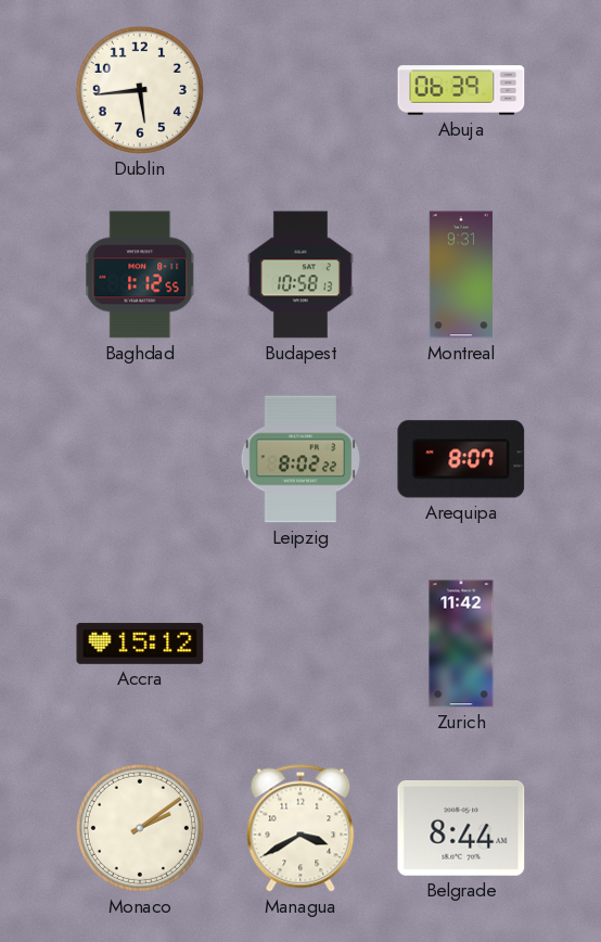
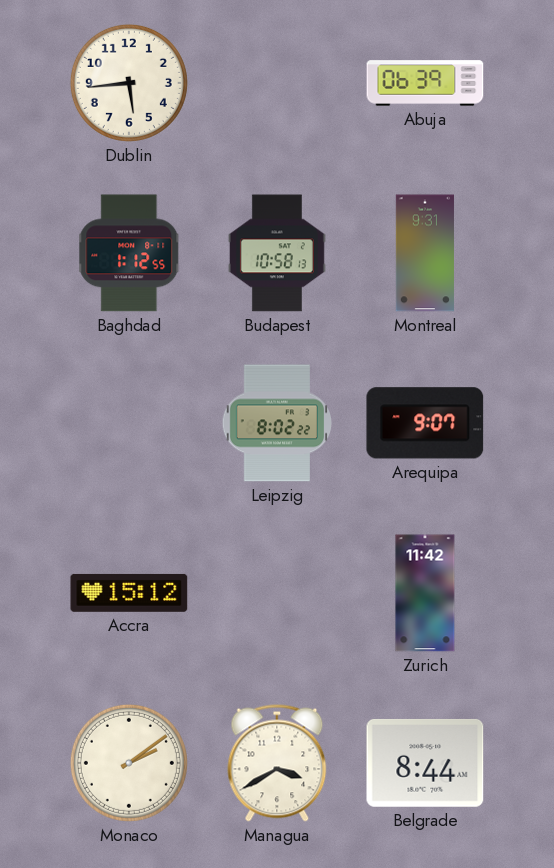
Arequipa: 8:07 -> 9:07 (425, 423)
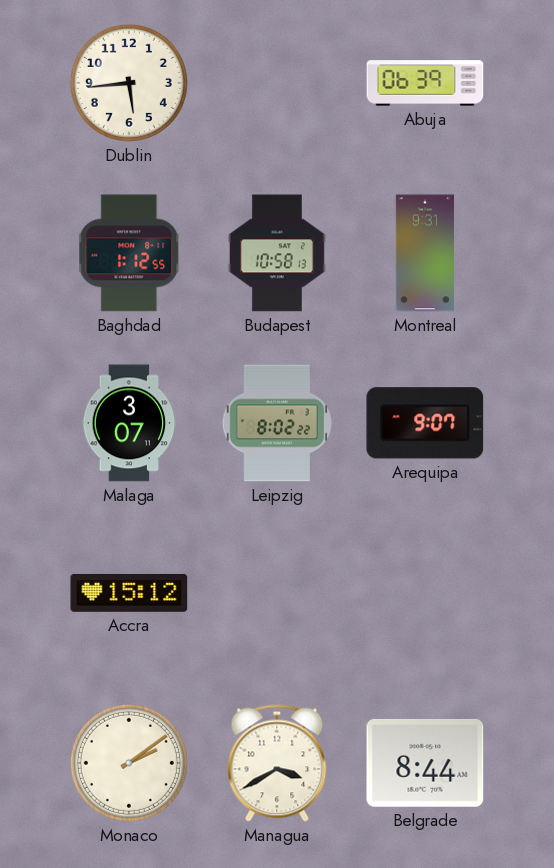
Malaga: none -> 3:07 (129, 423)
Zurich: 11:42 -> none (425, 593)
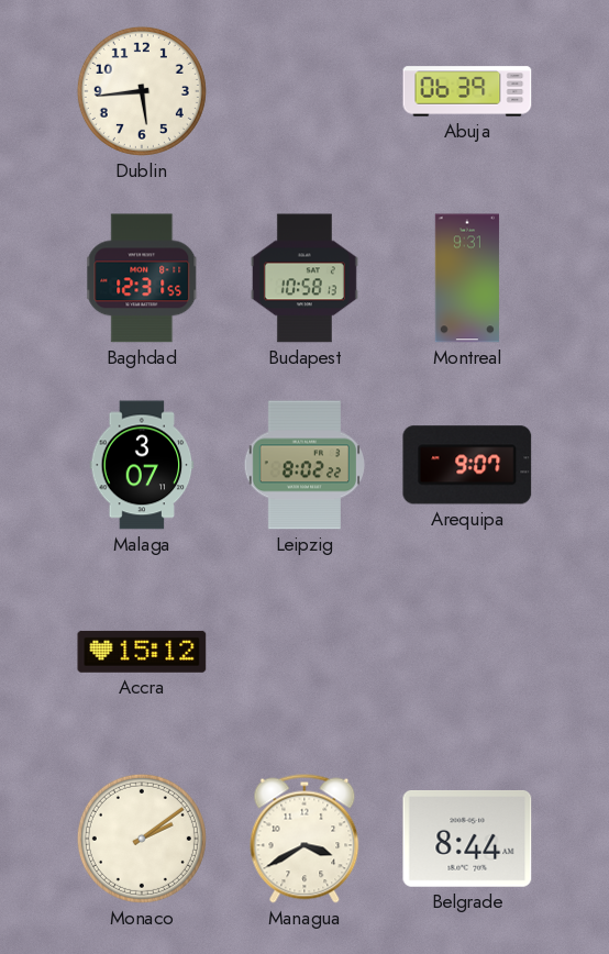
Baghdad: 1:12 -> 12:31 (142, 278)
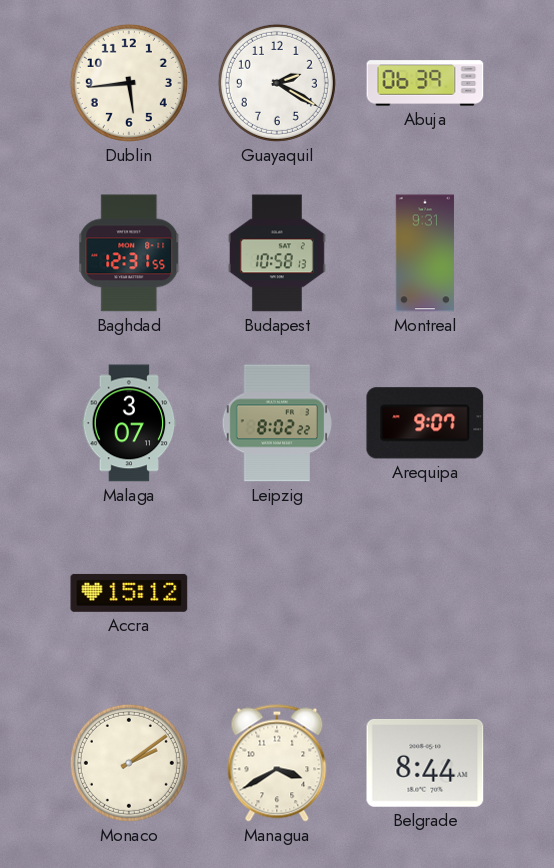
Guayaquil: none -> 2:20 (277, 83)
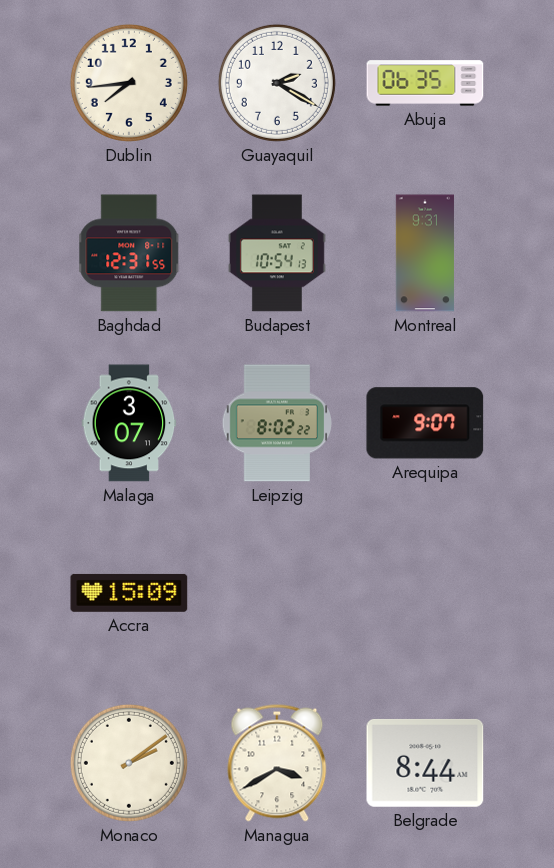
Dublin: 5:44 -> 7:44 (129, 83)
Abuja: 06:39 -> 06:35 (425, 83)
Budapest: 10:58 -> 10:54 (277, 253)
Accra: 15:12 -> 15:09 (129, 593)
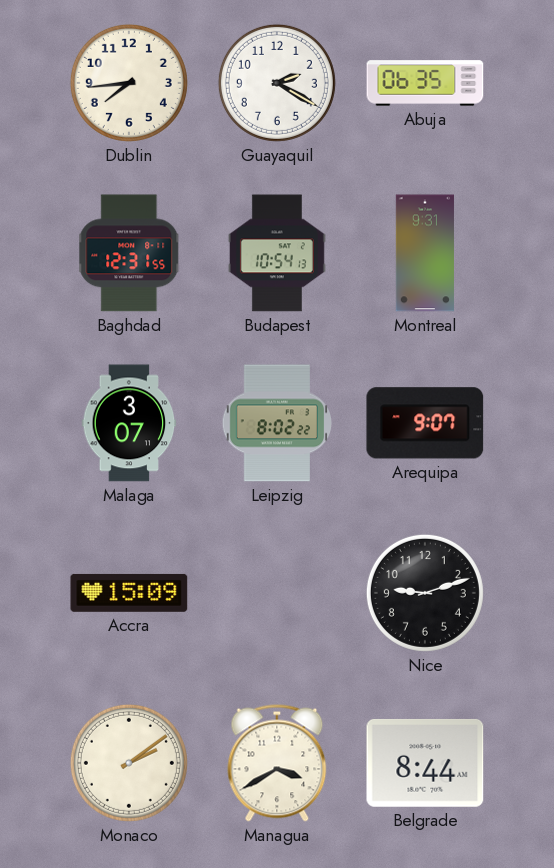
Nice: none -> 9:12 (425, 593)
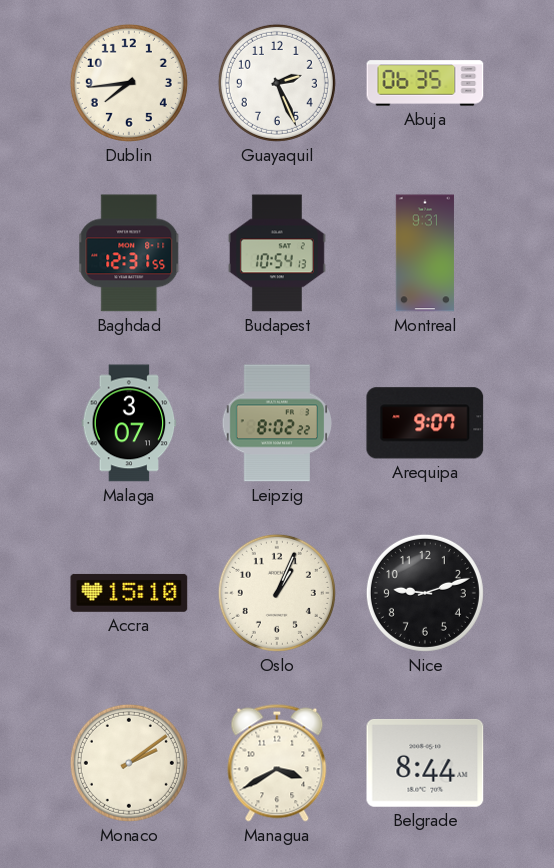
Guayaquil: 2:20 -> 2:26 (277, 83)
Accra: 15:09 -> 15:10 (129, 593)
Oslo: none -> 1:04 (277, 593)
